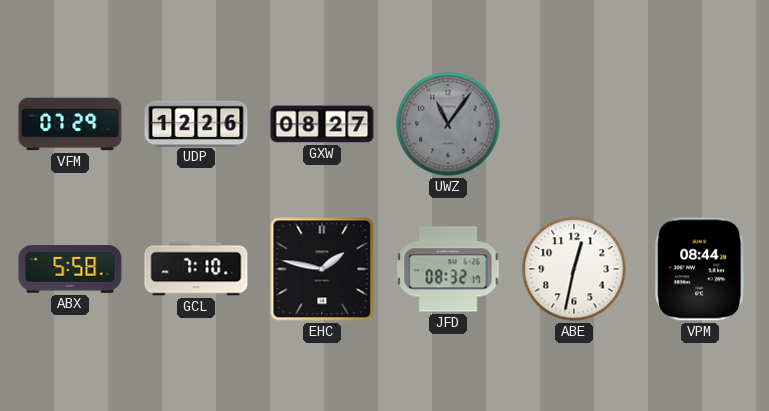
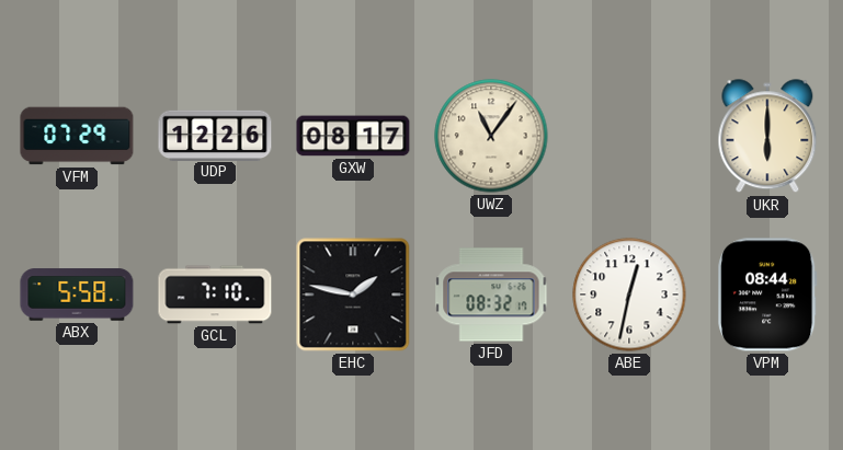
GXW: 08:27 -> 08:17 (353, 136)
UWZ dial: grey -> cream (491, 136)
UKR: none -> 6:00 (767, 137)
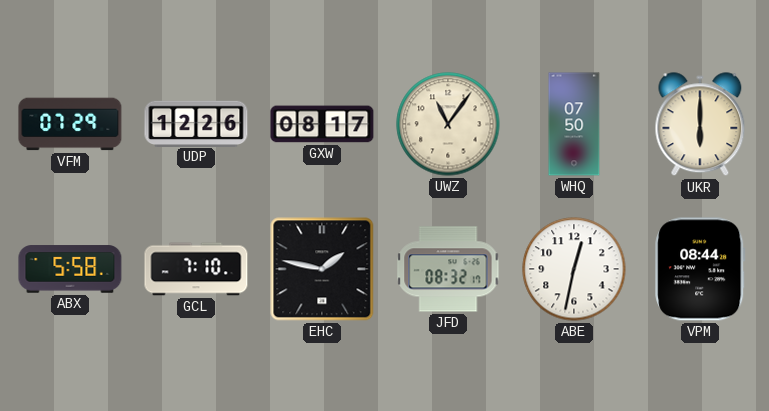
WHQ: none -> 07:50 (574, 124)
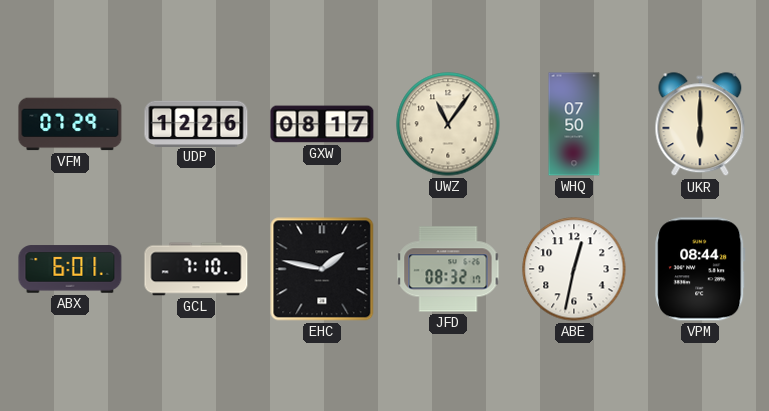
ABX: 5:58 -> 6:01 (70, 269)
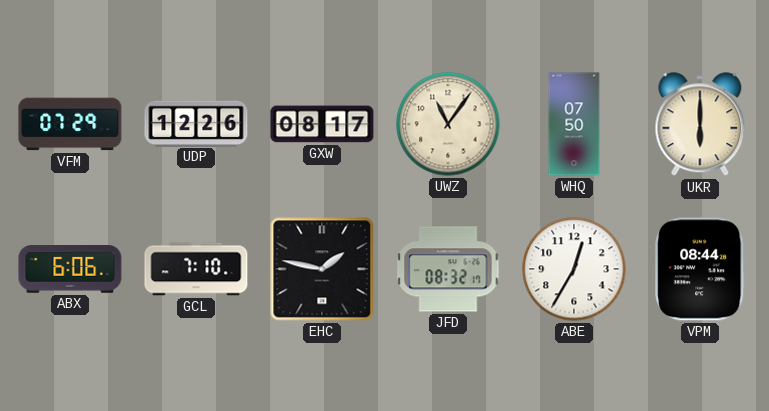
ABX: 6:01 -> 6:06 (70, 269)
ABE: 12:32 -> 12:35 (574, 269)
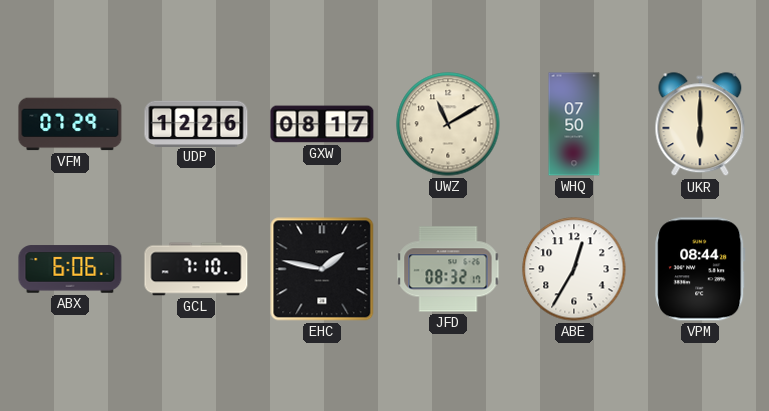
UWZ: 11:06 -> 11:10 (448, 124)
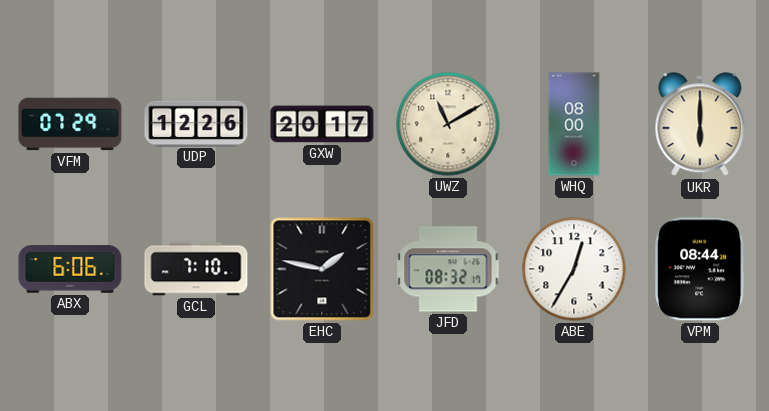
GXW: 08:17 -> 20:17 (322, 124)
WHQ: 07:50 -> 08:00 (574, 124)
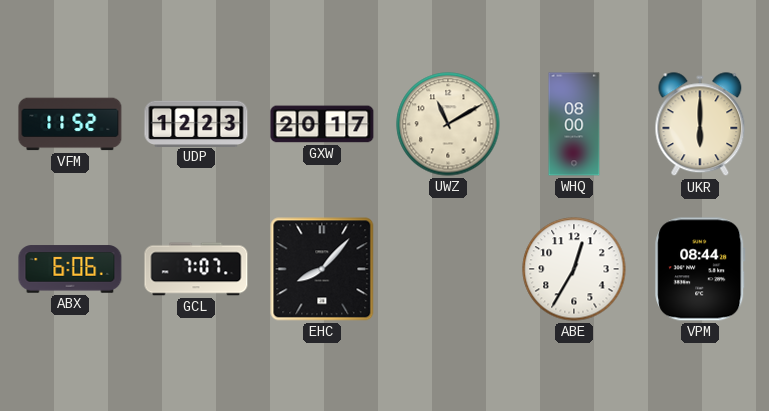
VFM: 07:29 -> 11:52 (70, 124)
UDP: 12:26 -> 12:23 (196, 123)
GCL: 7:10 -> 7:07 (196, 269)
EHC: 1:47 -> 8:07 (322, 269)
JFD: 08:32 -> none (448, 269)
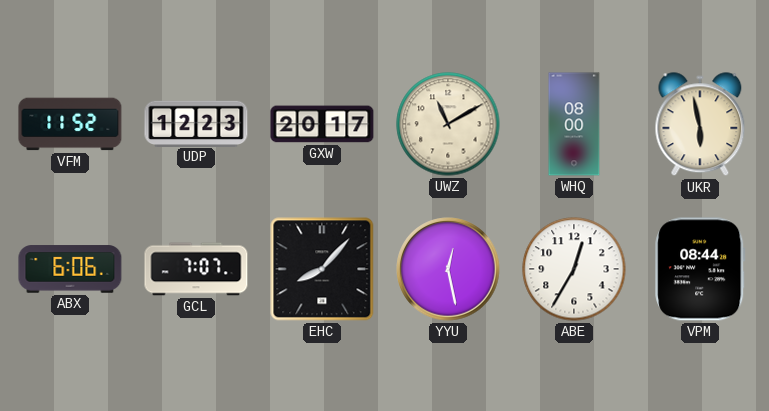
UKR: 6:00 -> 5:58 (700, 125)
YYU: none -> 12:28 (448, 269)
